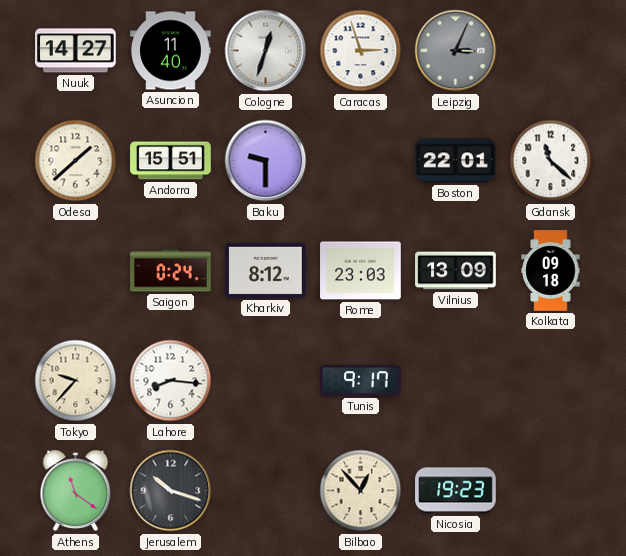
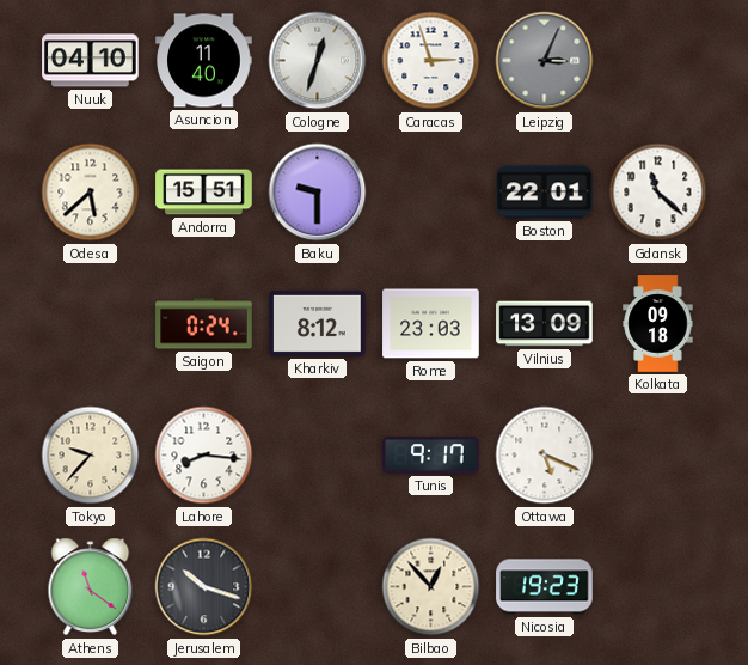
Nuuk: 14:27 -> 04:10 (91, 61)
Odesa: 1:38 -> 5:38 (91, 193)
Ottawa: none -> 5:19 (545, 456)
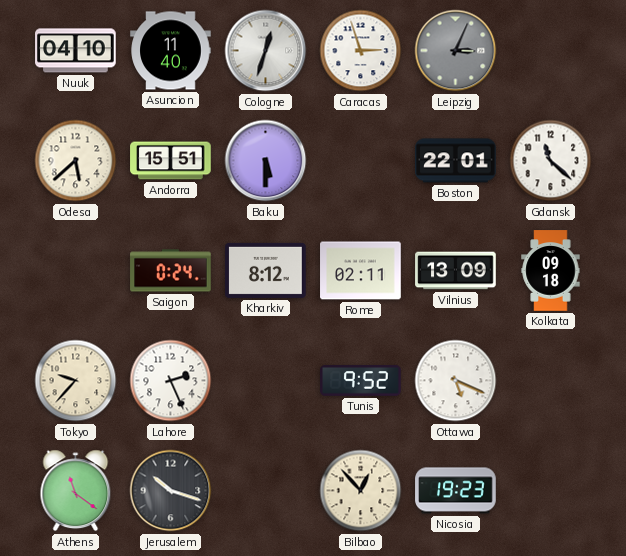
Baku: 9:30 -> 5:30 (266, 161)
Rome: 23:03 -> 02:11 (361, 271)
Lahore: 8:16 -> 2:26 (171, 381)
Tunis: 9:17 -> 9:52 (361, 381)
